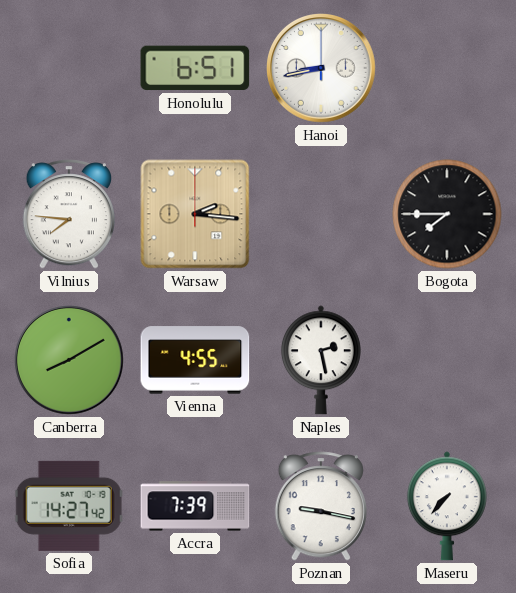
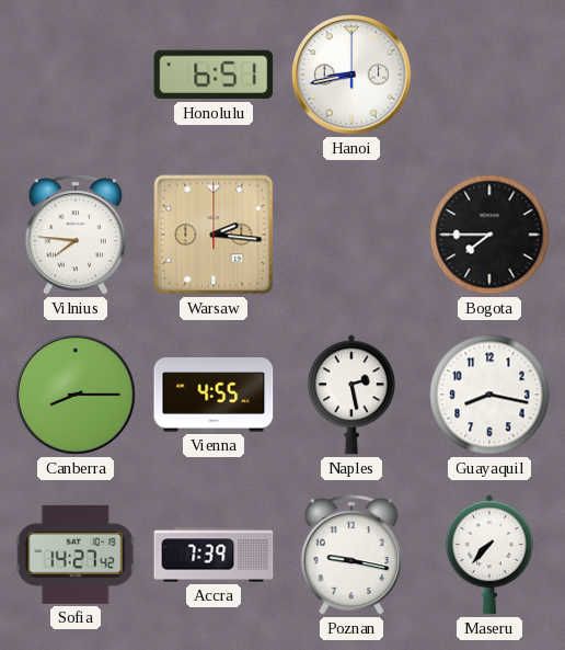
Canberra: 8:10 -> 8:15 (77, 396)
Guayaquil: none -> 8:17 (489, 395)
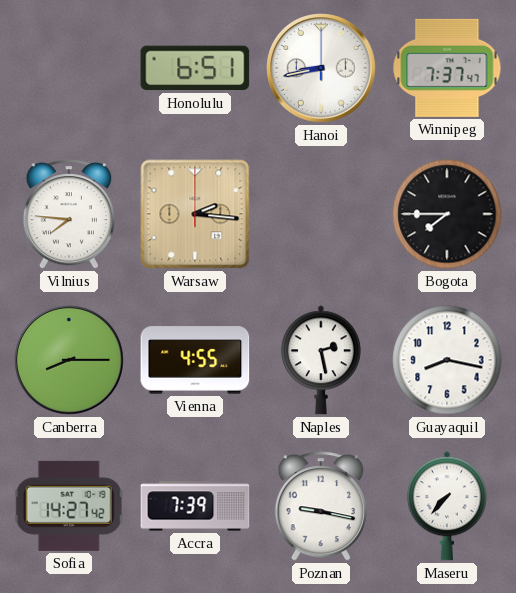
Winnipeg: none -> 7:37 (447, 68)
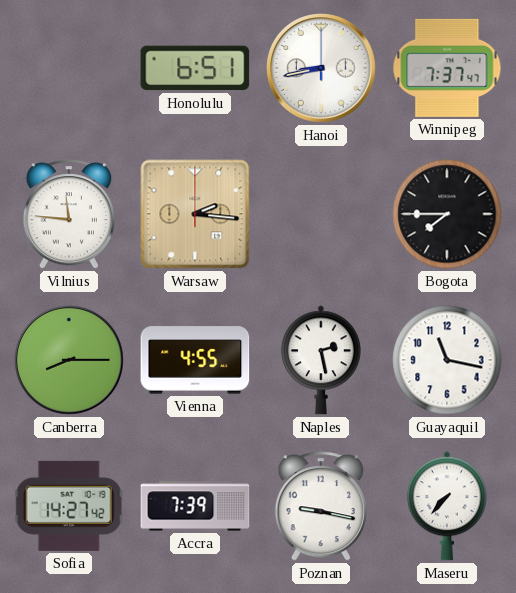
Vilnius: 7:46 -> 11:46 (69, 214)
Guayaquil: 8:17 -> 11:17 (447, 360)
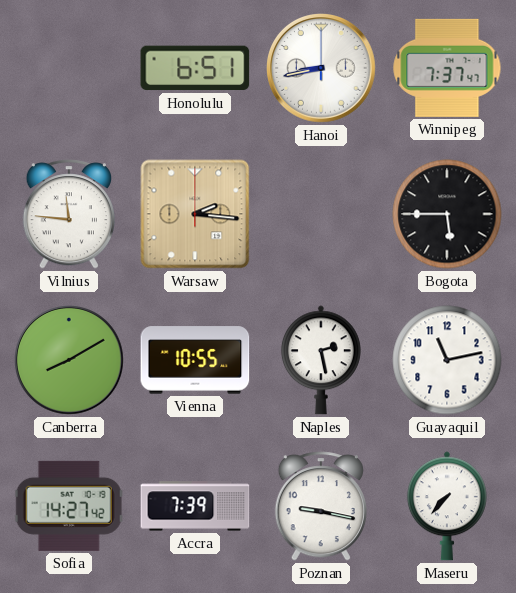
Bogota: 7:45 -> 5:45 (447, 214)
Canberra: 8:15 -> 8:10 (70, 361)
Vienna: 4:55 -> 10:55 (195, 360)
Guayaquil: 11:17 -> 11:13 (447, 360)
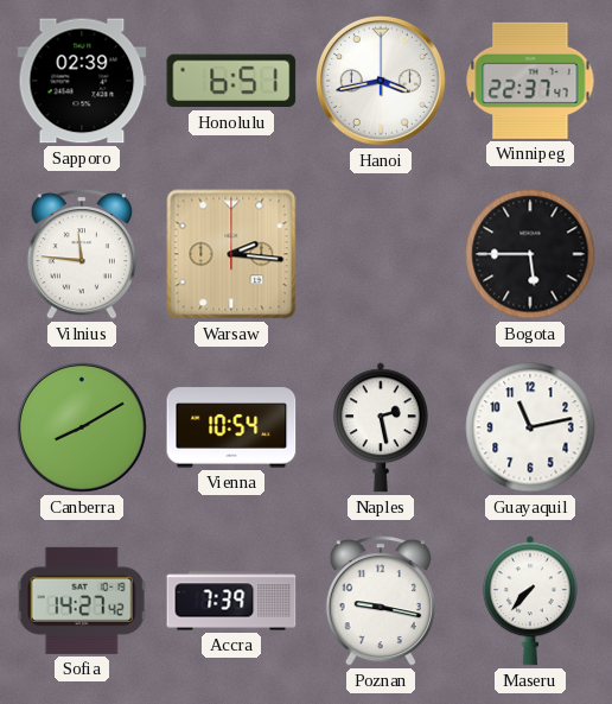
Sapporo: none -> 02:39 (82, 81)
Hanoi: 8:43 -> 3:43 (382, 82)
Winnipeg: 7:37 -> 22:37 (530, 81)
Vienna: 10:55 -> 10:54 (231, 427)
